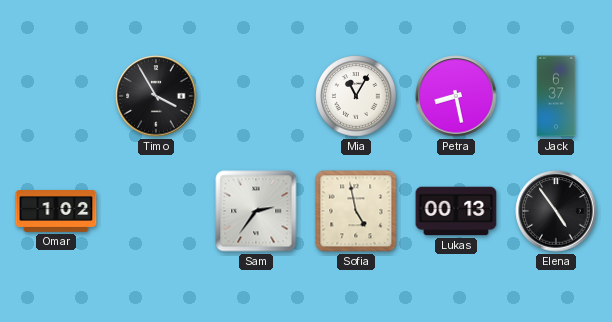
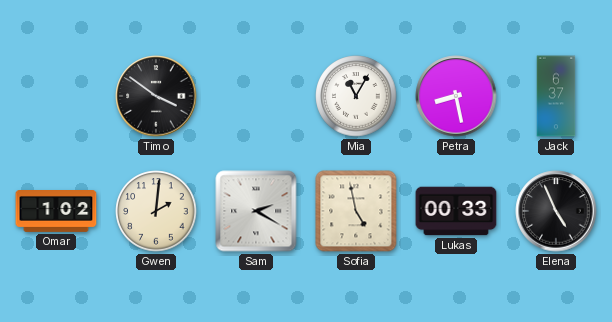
Timo: 3:55 -> 3:51 (156, 96)
Gwen: none -> 2:01 (156, 211)
Sam: 2:36 -> 2:20 (256, 211)
Lukas: 00:13 -> 00:33 (456, 211)
Elena: 4:54 -> 4:56 (556, 211)
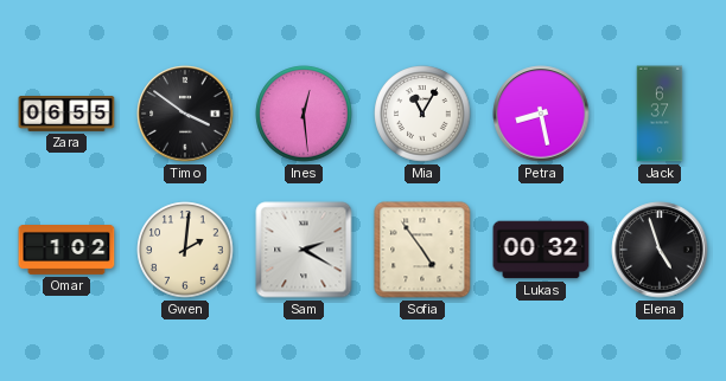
Zara: none -> 06:55 (66, 115)
Ines: none -> 12:29 (304, 114)
Sofia: 4:58 -> 4:54 (422, 250)
Lukas: 00:33 -> 00:32 (541, 250)
Elena: 4:56 -> 4:57 (660, 250)
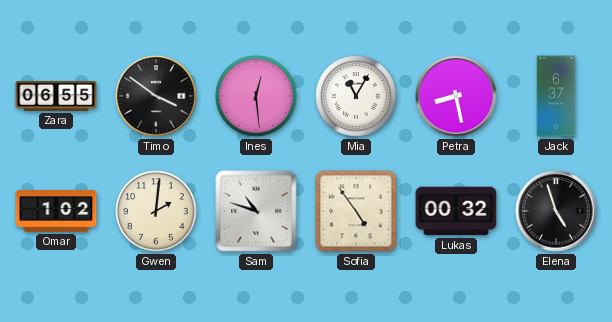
Sam: 2:20 -> 10:48 (256, 211)
